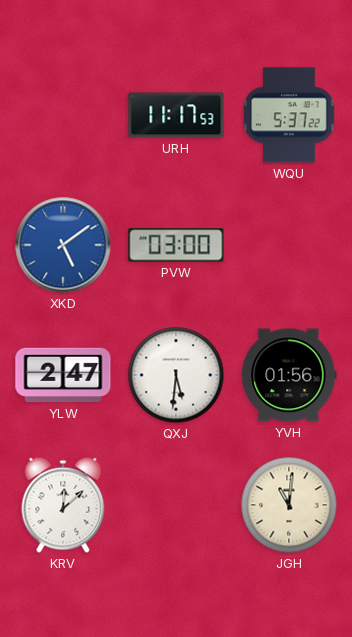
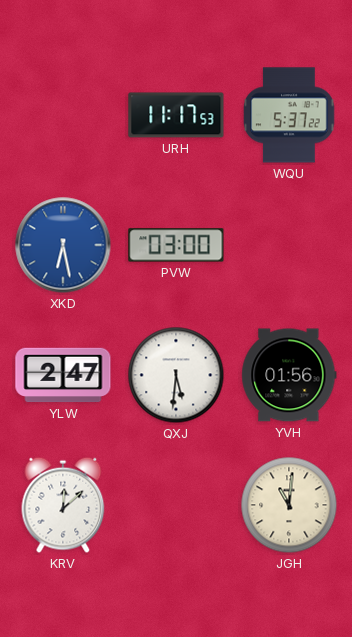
XKD: 5:09 -> 6:28 (63, 245)
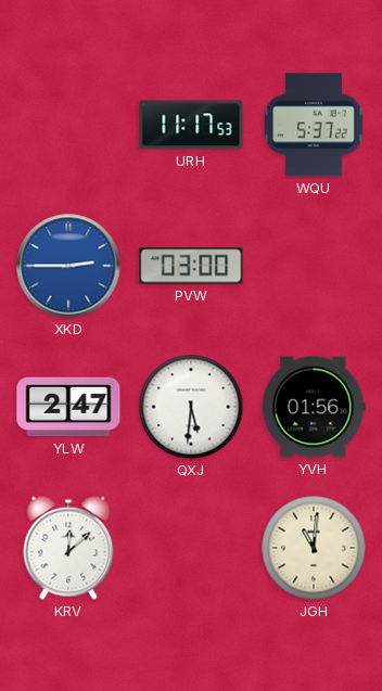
XKD: 6:28 -> 2:45 (68, 266)
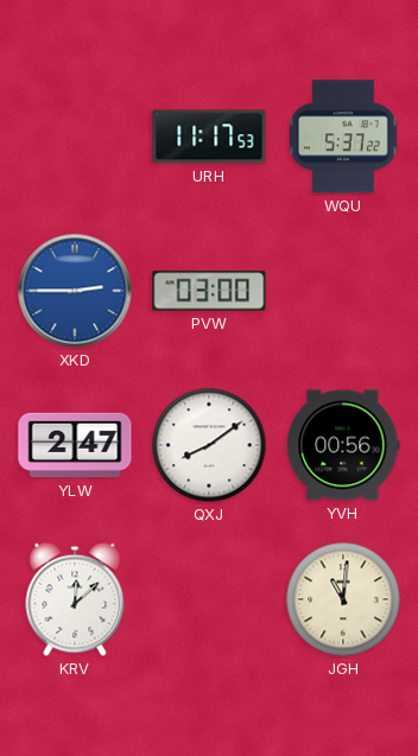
QXJ: 5:31 -> 8:09 (209, 445)
YVH: 01:56 -> 00:56 (343, 445)
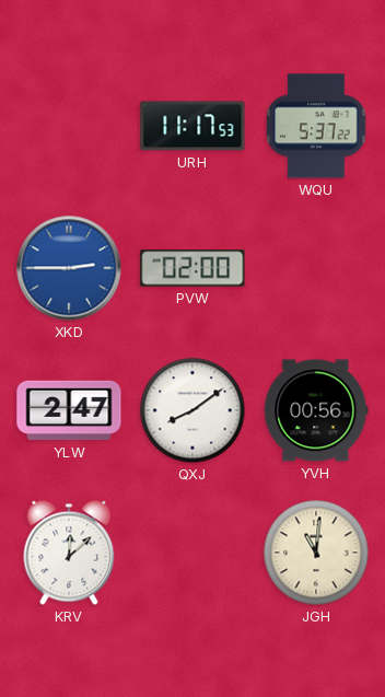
PVW: 03:00 -> 02:00 (192, 268)
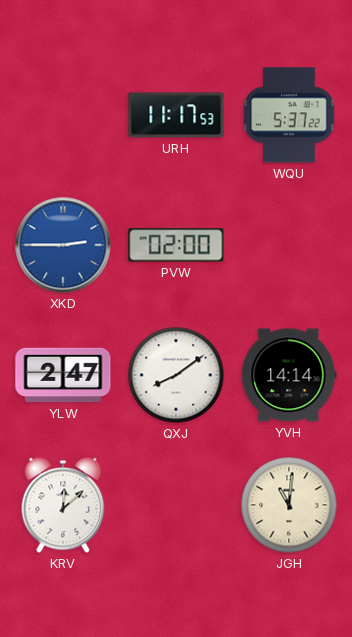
YVH: 00:56 -> 14:14 (289, 375)
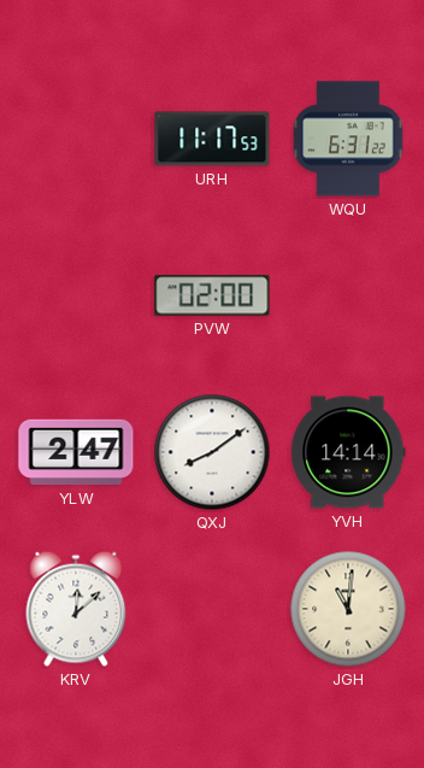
WQU: 5:37 -> 6:31 (348, 139)
XKD: 2:45 -> none (63, 245)
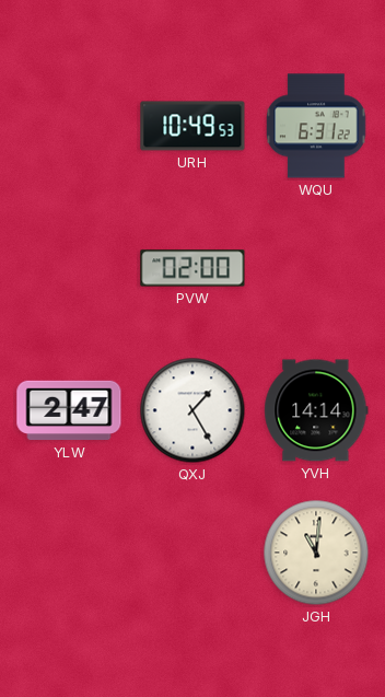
URH: 11:17 -> 10:49 (192, 126)
QXJ: 8:09 -> 1:25 (192, 410)
KRV: 12:08 -> none (76, 609)
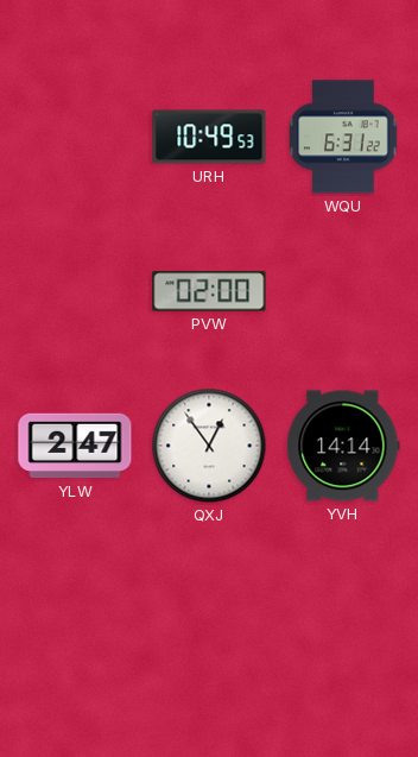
QXJ: 1:25 -> 12:54 (209, 446)
JGH: 11:01 -> none (316, 553)
